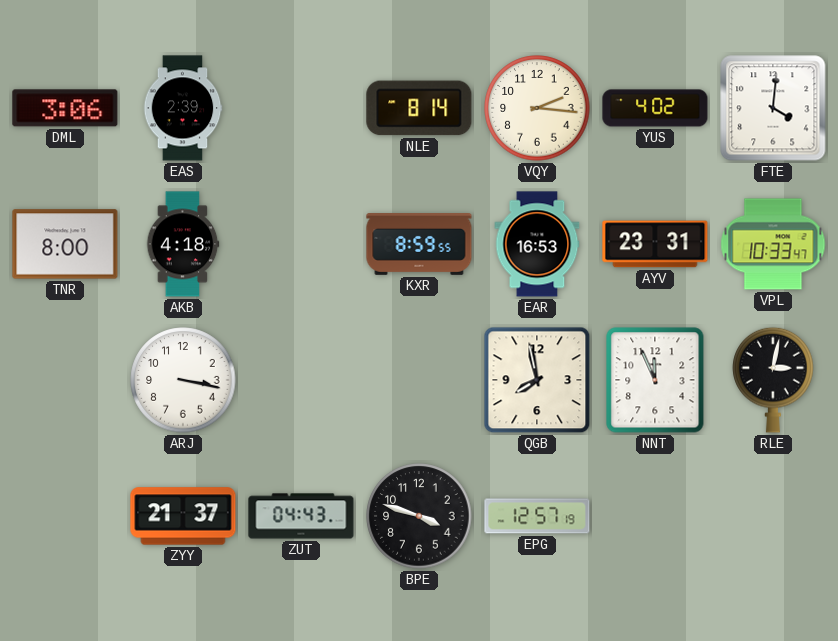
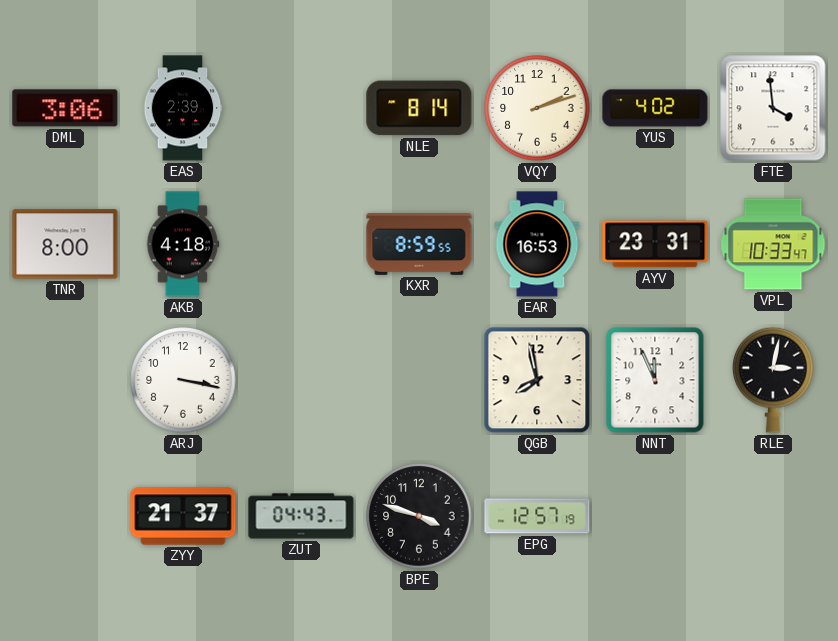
VQY: 2:16 -> 2:12 (537, 108)
FTE: 4:01 -> 3:59 (773, 108)
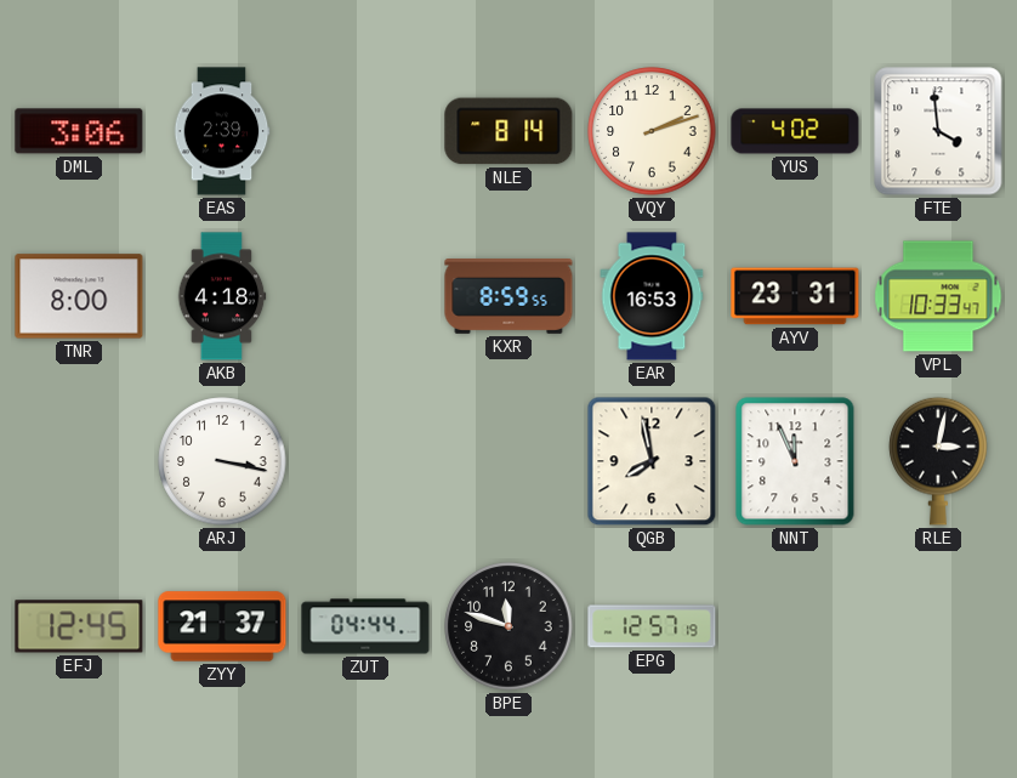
EFJ: none -> 12:45 (79, 626)
ZUT: 04:43 -> 04:44 (365, 626)
BPE: 3:48 -> 11:48 (508, 626)
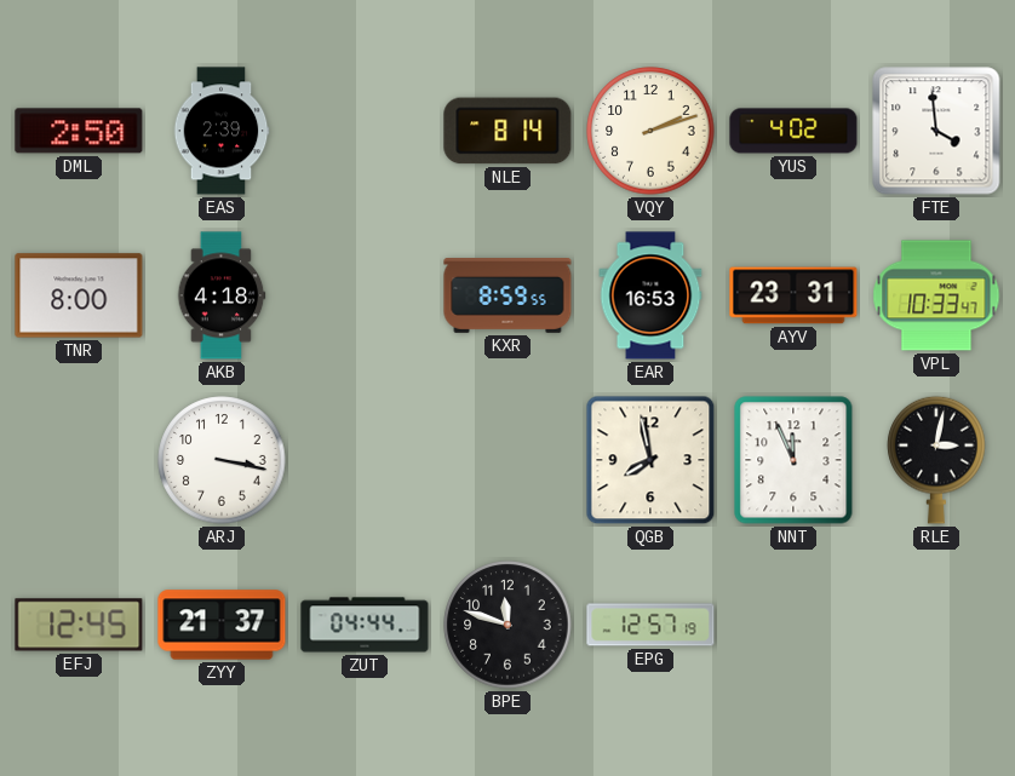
DML: 3:06 -> 2:50 (79, 131)
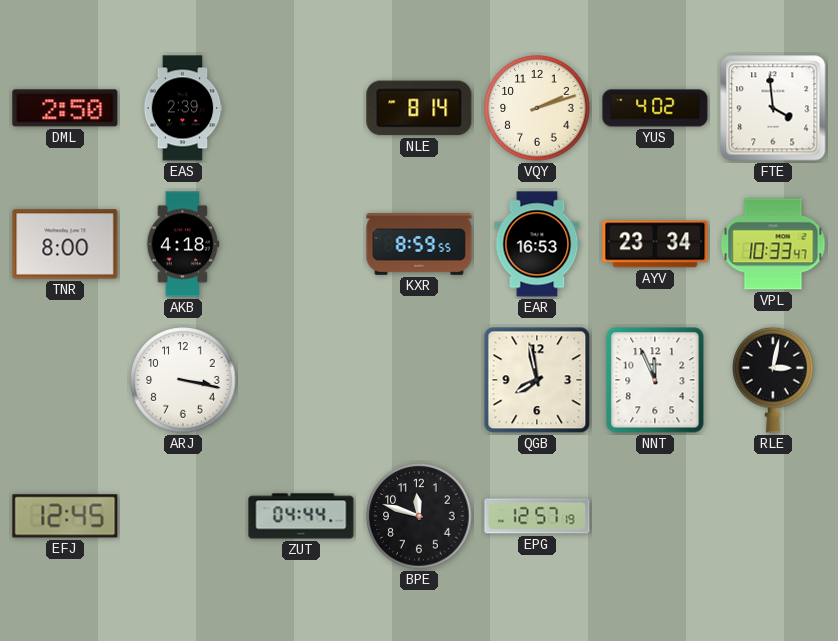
AYV: 23:31 -> 23:34 (655, 244)
ZYY: 21:37 -> none (222, 625)
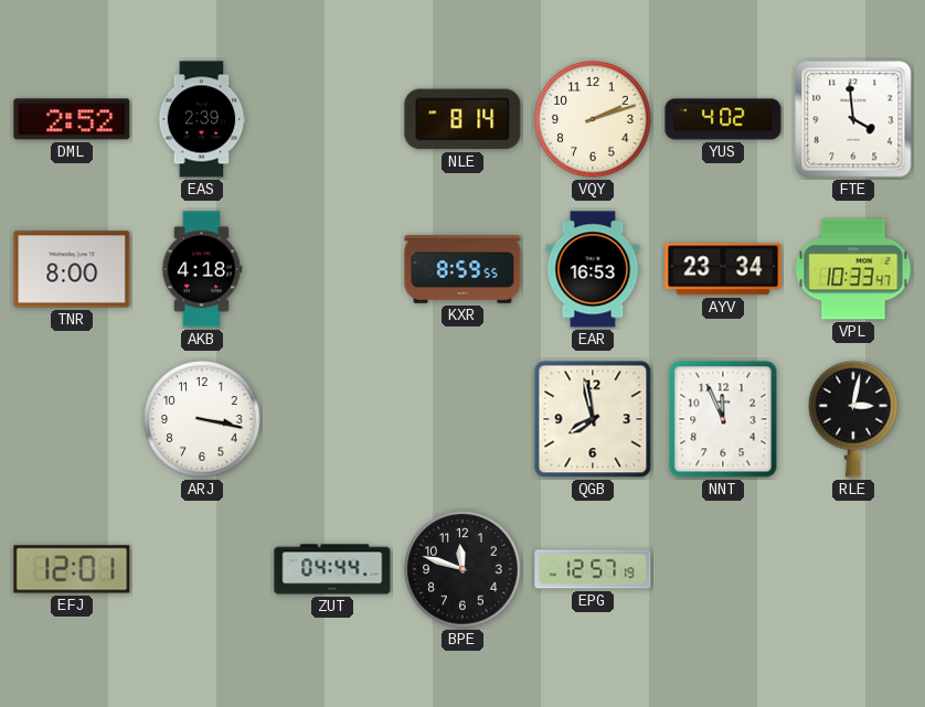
DML: 2:50 -> 2:52 (72, 119)
EFJ: 12:45 -> 12:01 (72, 569)
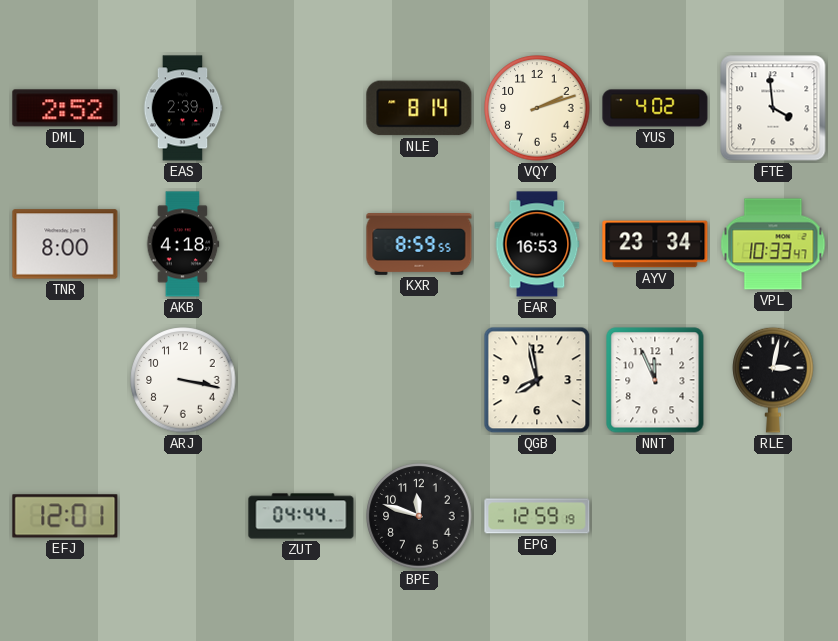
EPG: 12:57 -> 12:59 (537, 516)
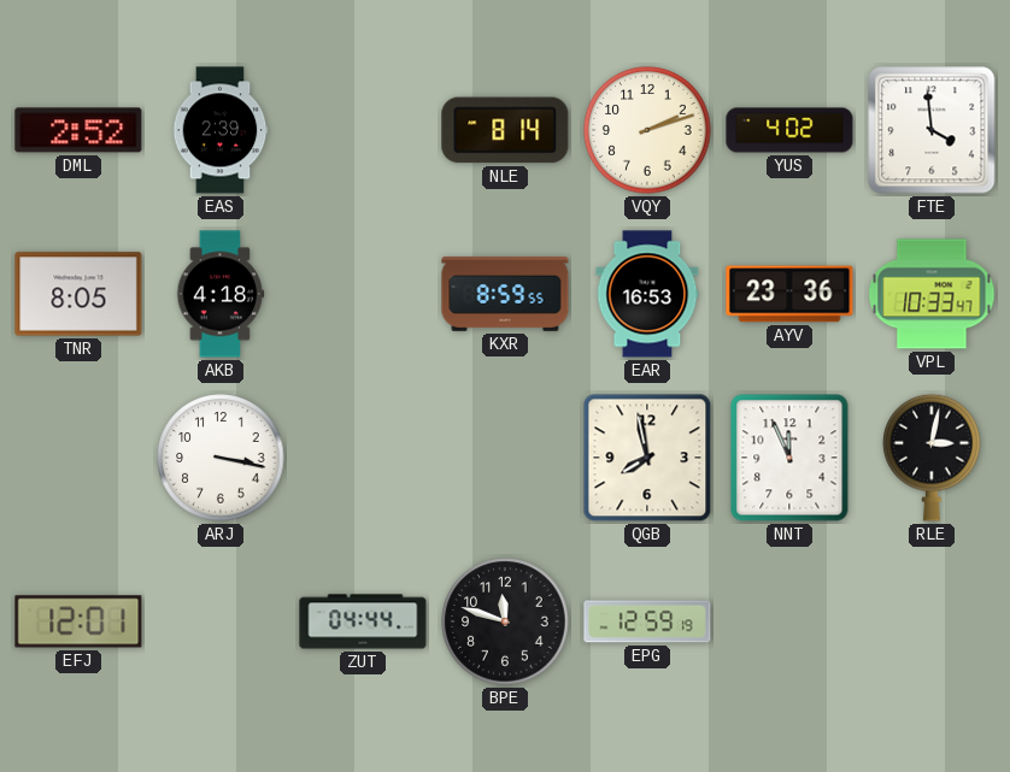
TNR: 8:00 -> 8:05 (78, 294)
AYV: 23:34 -> 23:36 (789, 294)
